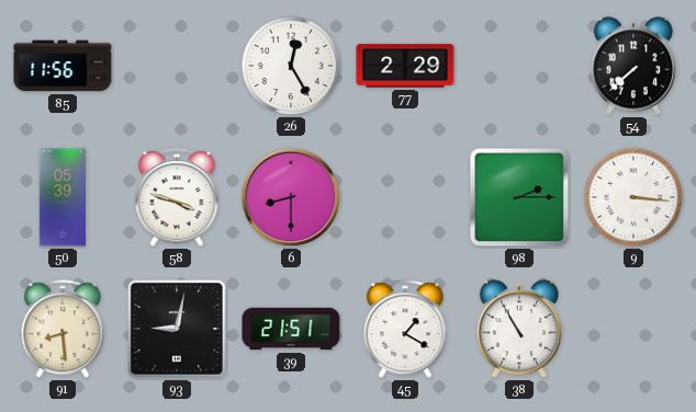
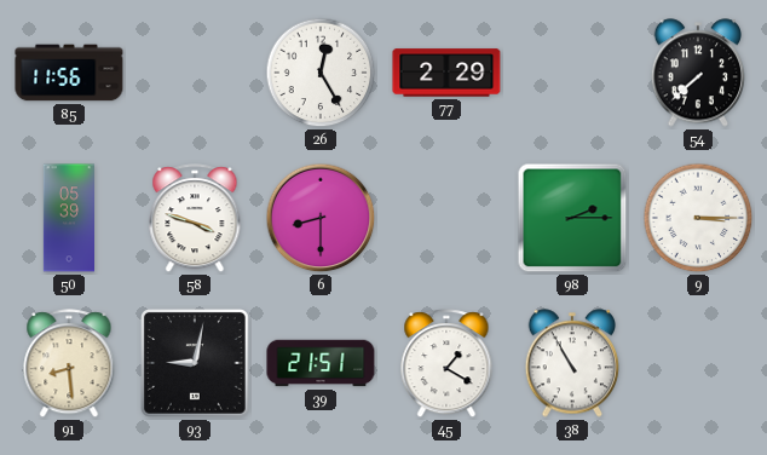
9: 3:16 -> 3:15 (698, 218)
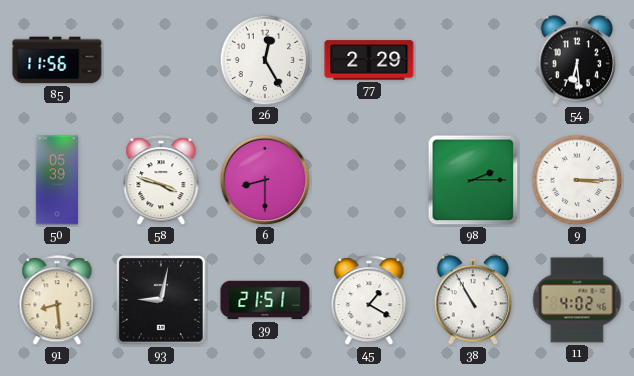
54: 7:38 -> 6:29 (577, 60)
11: none -> 4:02 (577, 300)
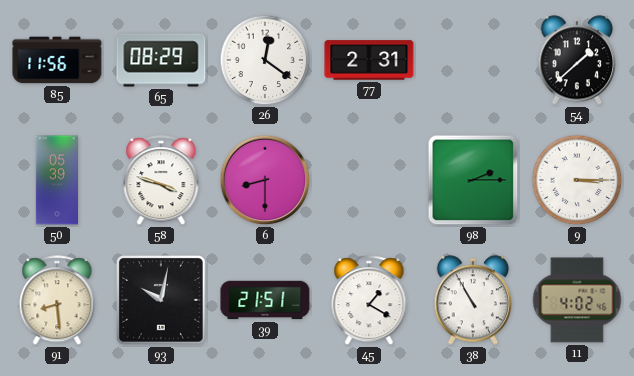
65: none -> 08:29 (161, 60)
26: 12:25 -> 12:21 (265, 60)
77: 2:29 -> 2:31 (369, 60)
54: 6:29 -> 1:38 (577, 60)
93: 9:02 -> 10:02 (162, 301)
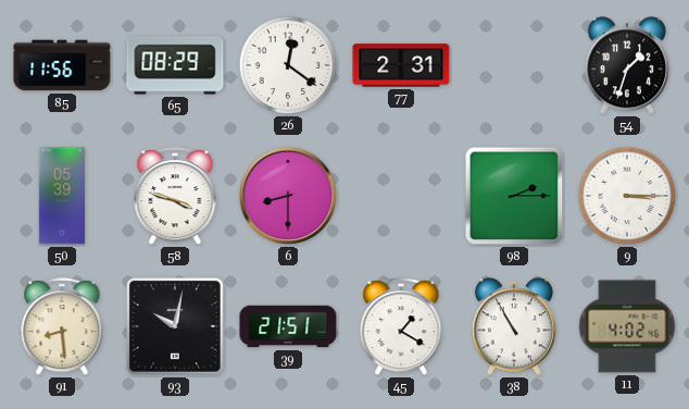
54: 1:38 -> 1:33 (627, 65)
